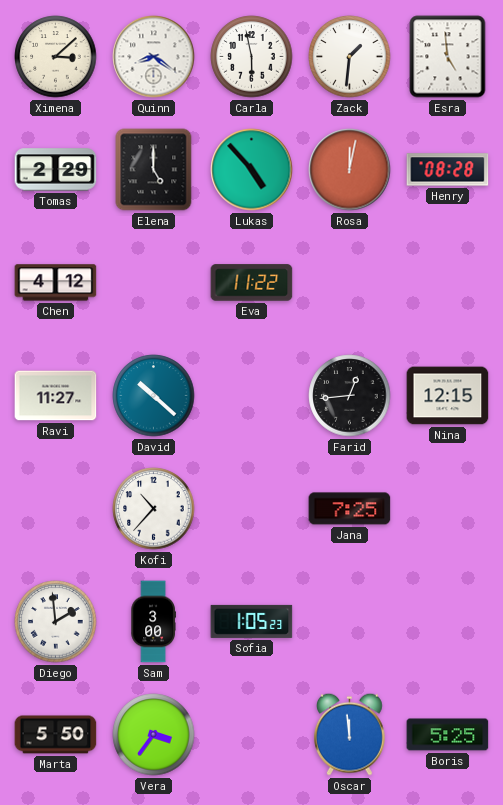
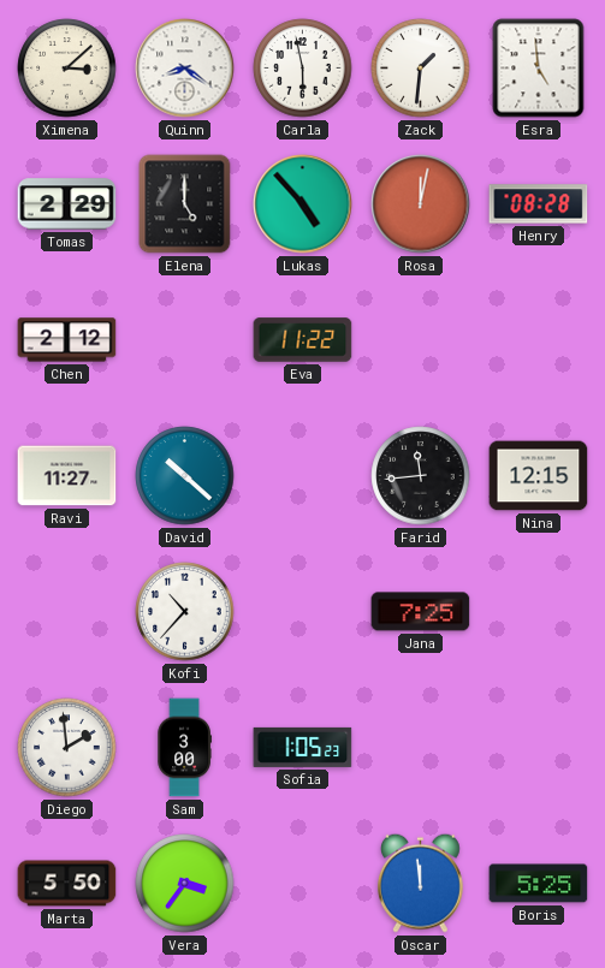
Chen: 4:12 -> 2:12 (67, 340)
Farid: 12:44 -> 11:44 (421, 476)
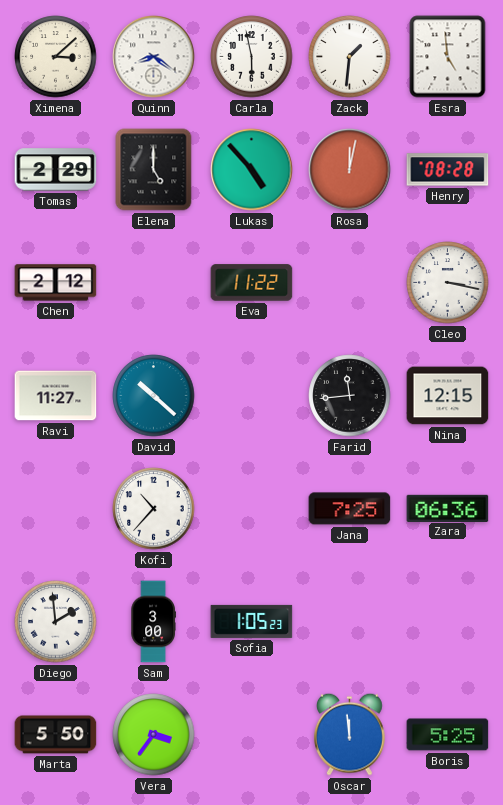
Cleo: none -> 3:17 (448, 283)
Zara: none -> 06:36 (448, 508)
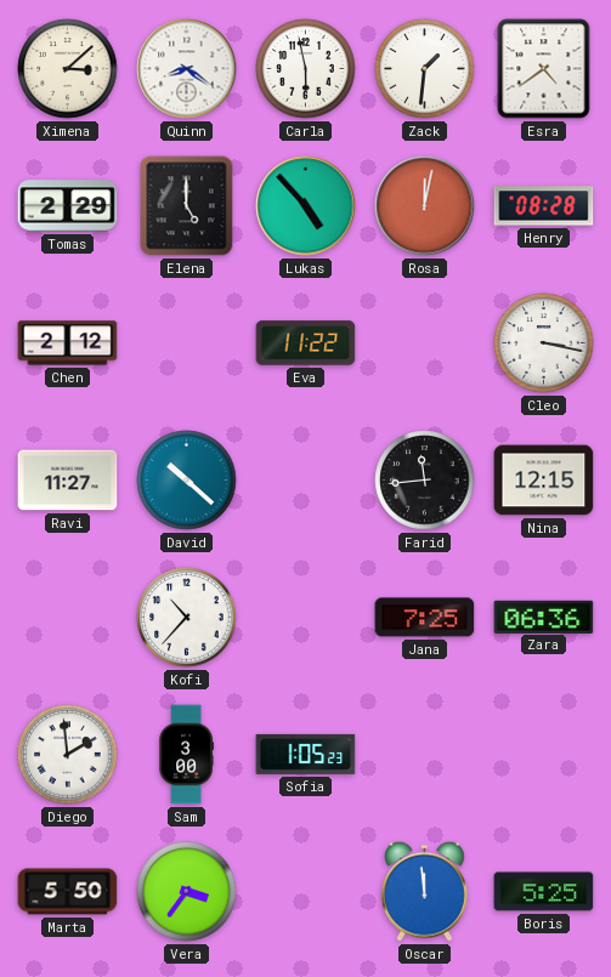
Esra: 4:59 -> 4:39 (544, 69)
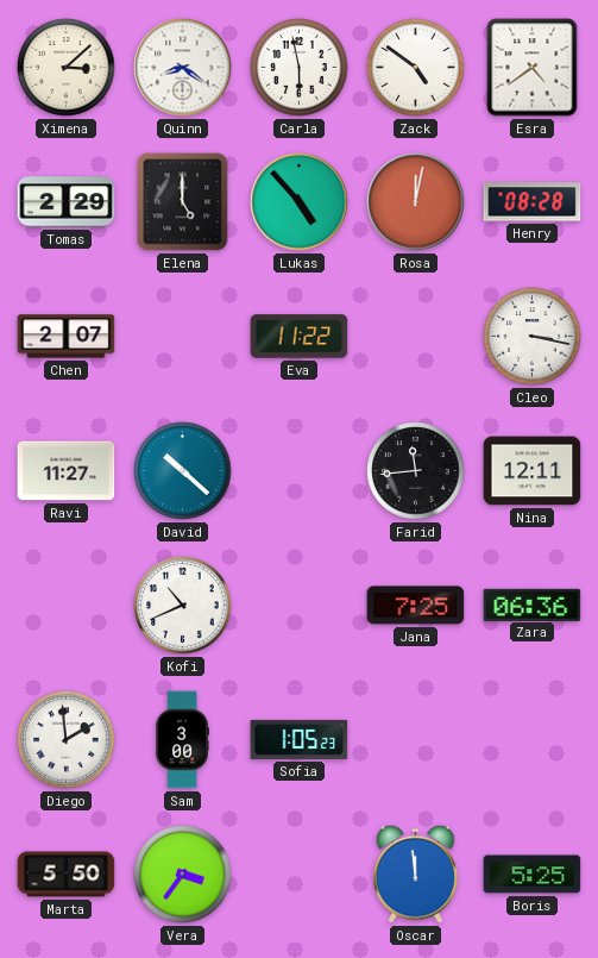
Zack: 1:31 -> 4:51 (416, 68)
Chen: 2:12 -> 2:07 (67, 337)
Nina: 12:15 -> 12:11 (533, 471)
Kofi: 10:37 -> 10:41 (183, 606)
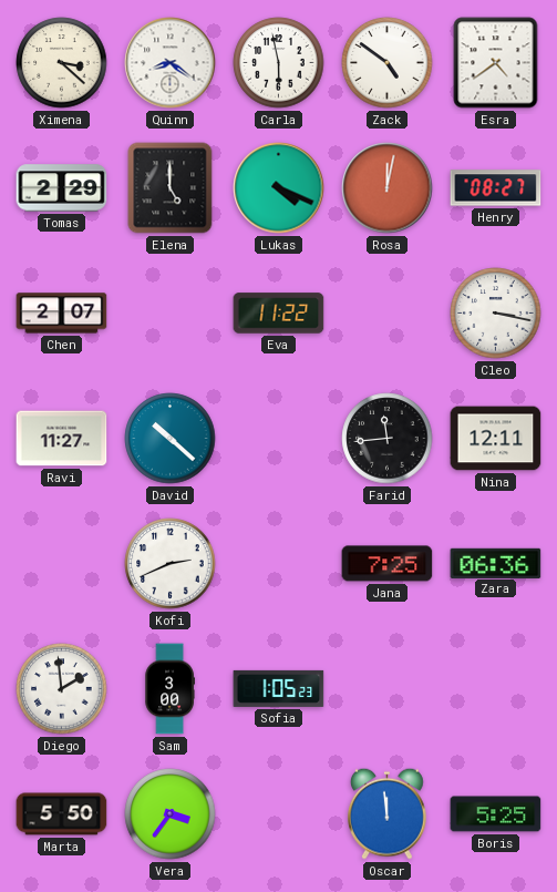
Ximena: 3:08 -> 3:22 (62, 63)
Lukas: 4:53 -> 4:19 (279, 188)
Henry: 08:28 -> 08:27 (496, 188)
Kofi: 10:41 -> 2:41 (171, 564)
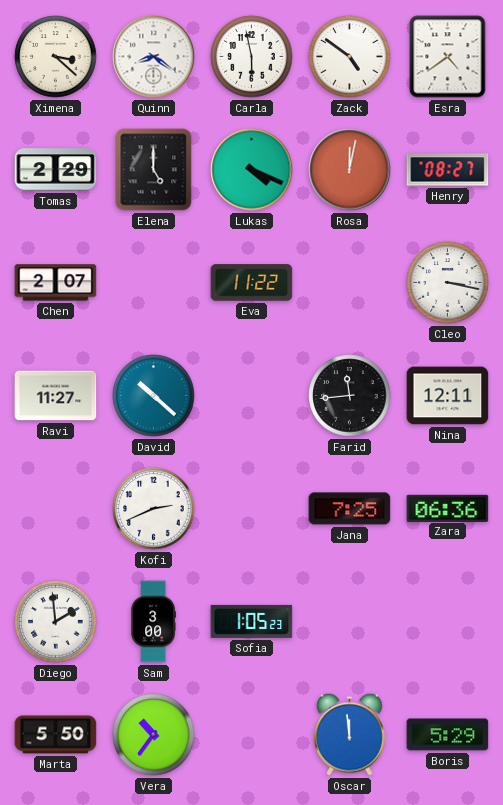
Vera: 3:36 -> 10:36 (154, 735)
Boris: 5:25 -> 5:29 (448, 735)
